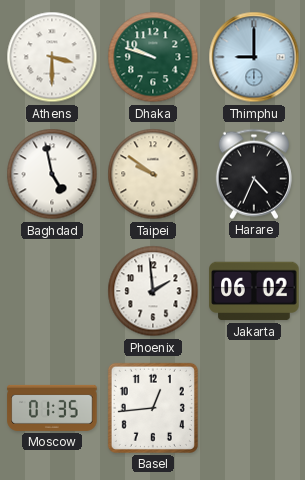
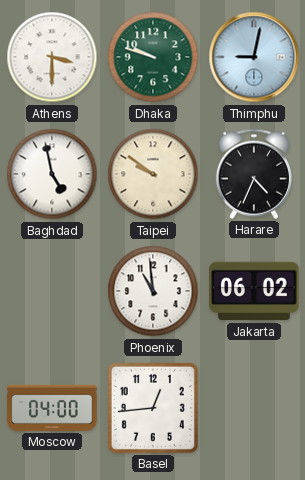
Thimphu: 9:00 -> 9:02 (254, 57)
Phoenix: 1:59 -> 10:59 (153, 291)
Moscow: 01:35 -> 04:00 (52, 408)
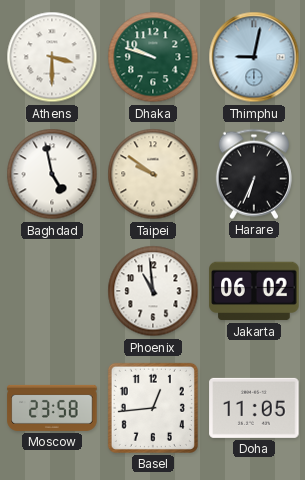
Harare: 4:34 -> 6:34 (254, 174)
Moscow: 04:00 -> 23:58 (52, 408)
Doha: none -> 11:05 (254, 408)
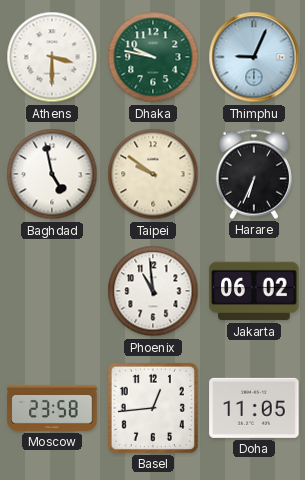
Dhaka: 9:48 -> 9:47 (153, 57)
Thimphu: 9:02 -> 9:04 (254, 57)
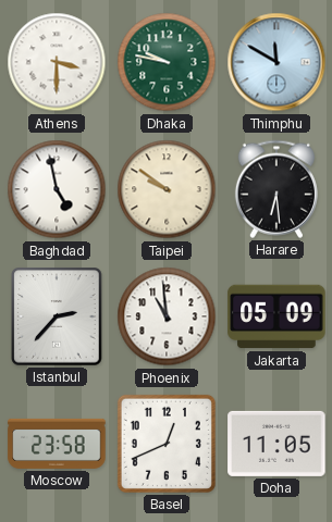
Thimphu: 9:04 -> 11:50 (276, 62)
Harare: 6:34 -> 6:29 (276, 189)
Istanbul: none -> 2:37 (57, 316)
Jakarta: 06:02 -> 05:09 (276, 316)
Basel: 12:44 -> 12:41 (167, 444)
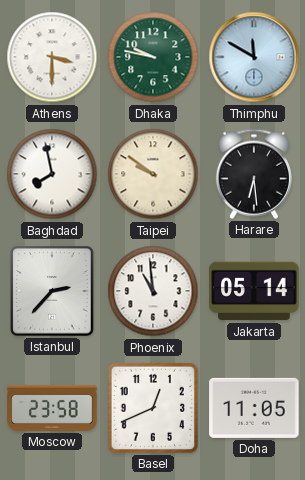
Baghdad: 4:58 -> 7:58 (52, 174)
Jakarta: 05:09 -> 05:14 (254, 291)
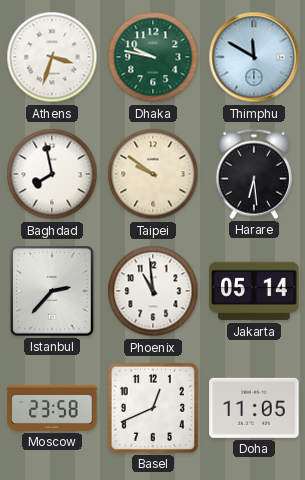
Athens: 3:30 -> 3:33 (52, 57)
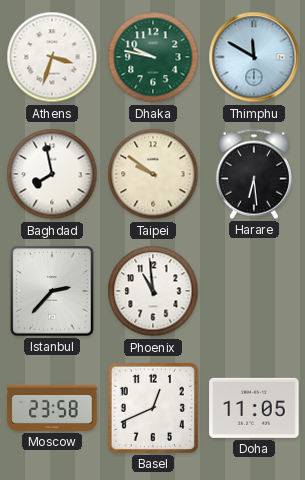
Jakarta: 05:14 -> none (254, 291)
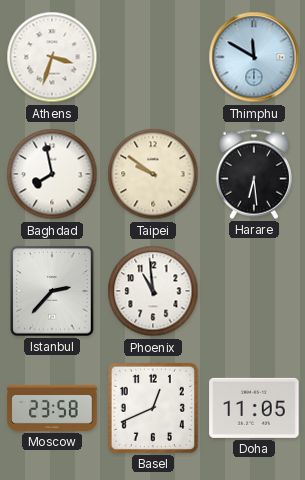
Dhaka: 9:47 -> none (153, 57)
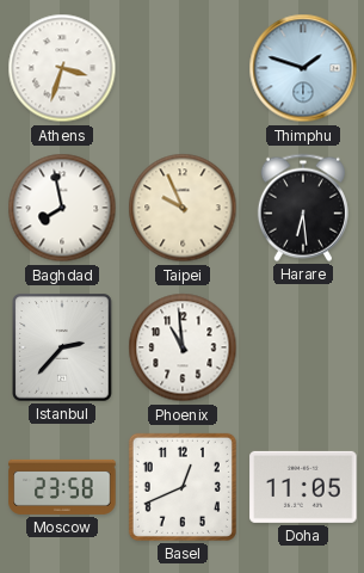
Thimphu: 11:50 -> 1:48 (303, 68)
Taipei: 9:51 -> 9:56 (183, 208)
